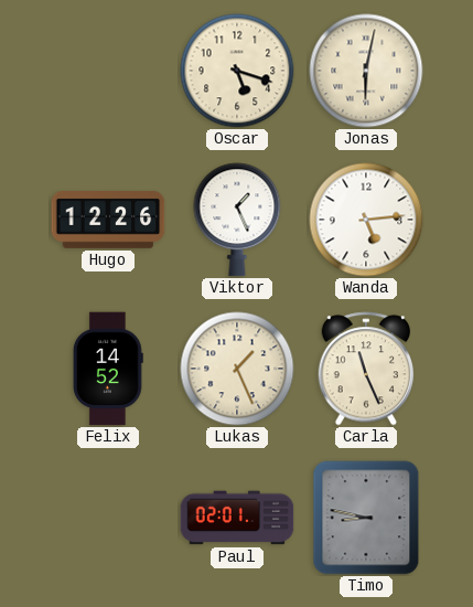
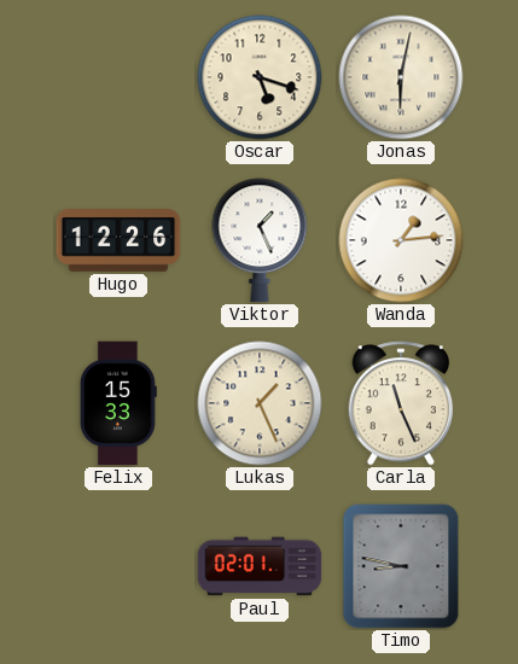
Wanda: 5:14 -> 1:14 (401, 240)
Felix: 14:52 -> 15:33 (118, 403)
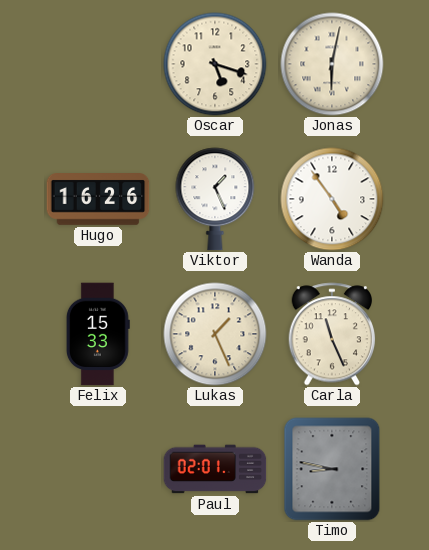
Hugo: 12:26 -> 16:26 (98, 200)
Wanda: 1:14 -> 4:54 (332, 199)
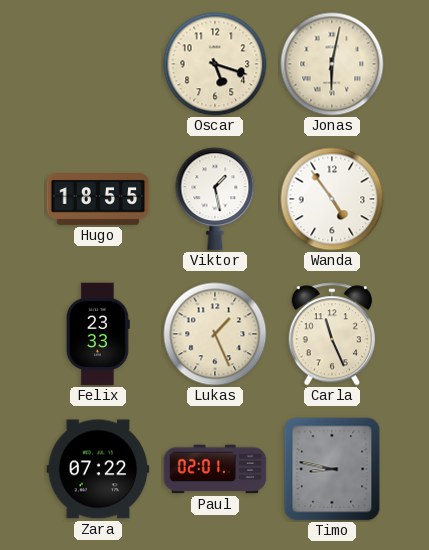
Hugo: 16:26 -> 18:55 (98, 200)
Viktor: 1:26 -> 1:28 (215, 199)
Felix: 15:33 -> 23:33 (98, 334)
Zara: none -> 07:22 (98, 469)
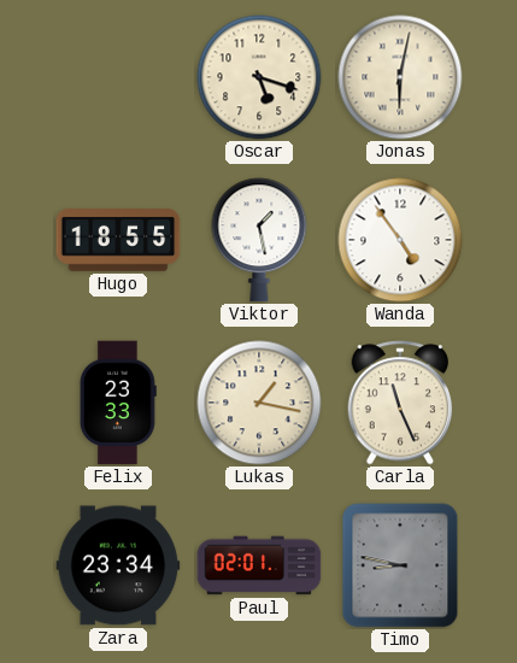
Lukas: 1:26 -> 1:17 (259, 403)
Zara: 07:22 -> 23:34 (118, 565)
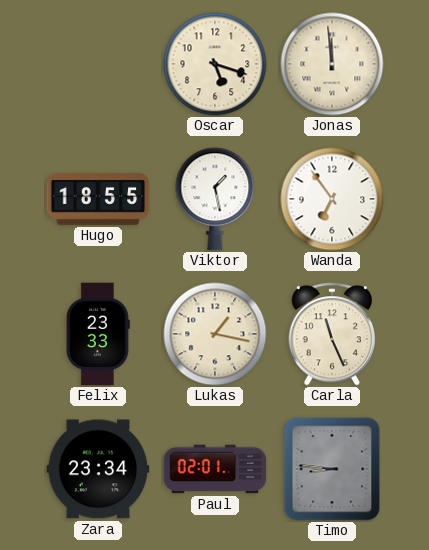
Jonas: 6:02 -> 11:59 (332, 64)
Wanda: 4:54 -> 6:54 (332, 199)
Timo: 8:47 -> 8:46 (332, 469)
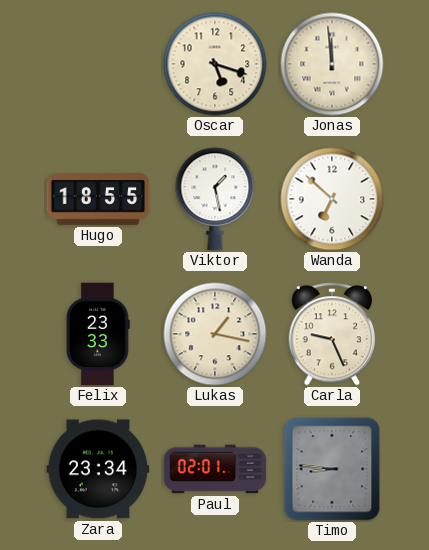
Wanda: 6:54 -> 6:52 (332, 199)
Carla: 11:26 -> 9:26 (332, 334)
